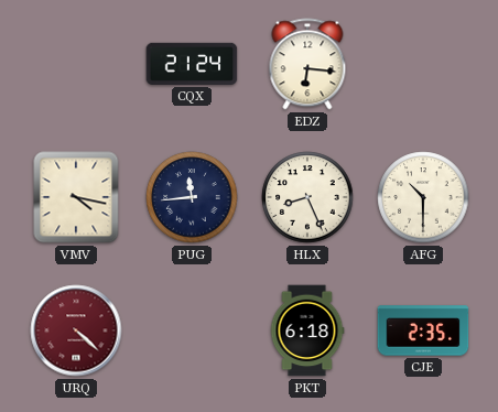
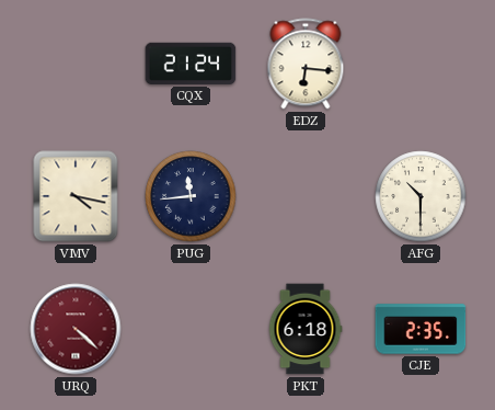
HLX: 8:26 -> none (307, 197)
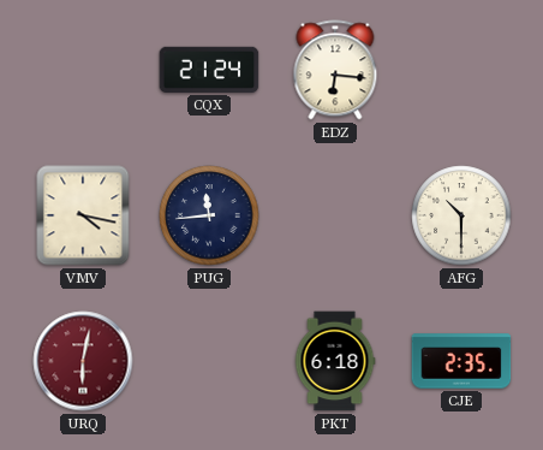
URQ: 4:22 -> 6:02 (83, 361)
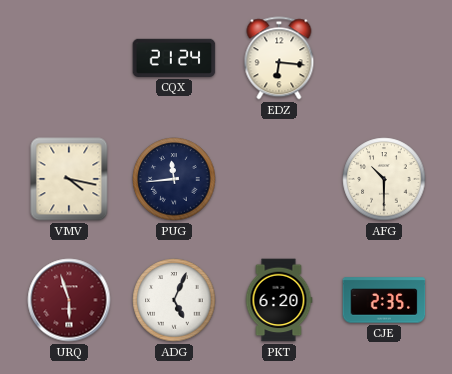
URQ: 6:02 -> 5:57 (69, 300)
ADG: none -> 5:04 (174, 300)
PKT: 6:18 -> 6:20 (279, 300)
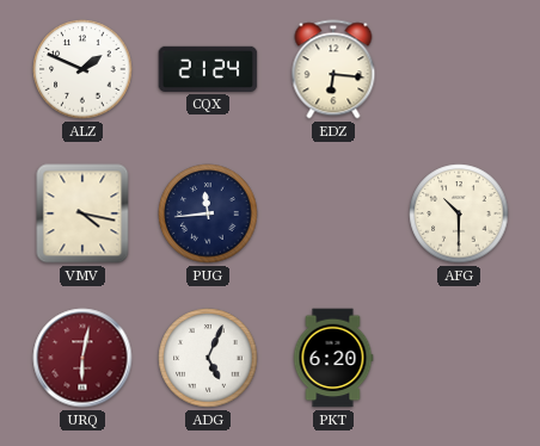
ALZ: none -> 1:49 (82, 69)
URQ: 5:57 -> 6:02 (82, 358)
CJE: 2:35 -> none (384, 300)
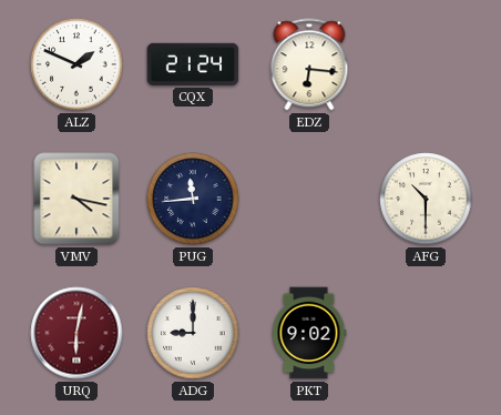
ADG: 5:04 -> 9:00 (193, 333)
PKT: 6:20 -> 9:02 (309, 333)
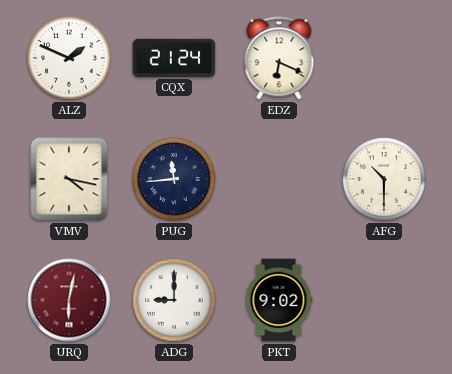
EDZ: 6:16 -> 6:19 (279, 58)
